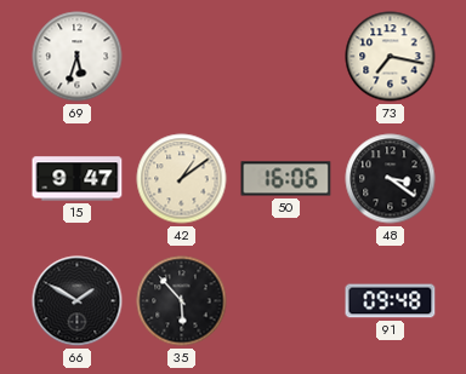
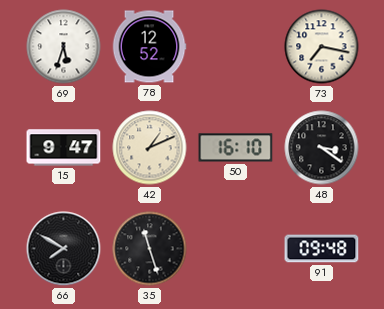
78: none -> 12:52 (149, 47)
42: 1:09 -> 1:11 (150, 148)
50: 16:06 -> 16:10 (236, 148)
66: 1:50 -> 7:50 (64, 249)
35: 5:53 -> 11:27 (150, 249)
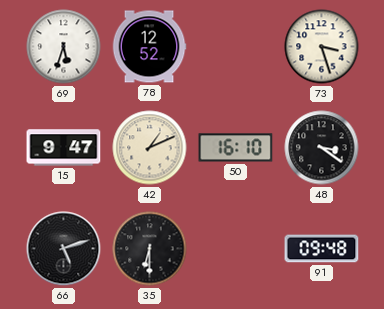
73: 7:17 -> 3:27 (322, 47)
66: 7:50 -> 5:12 (64, 249)
35: 11:27 -> 6:30 (150, 249)
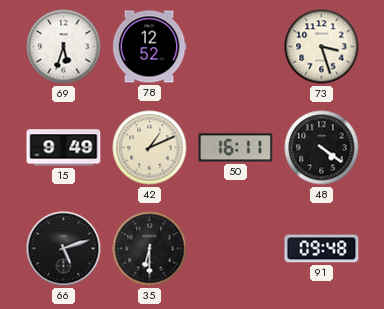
15: 9:47 -> 9:49 (64, 148)
50: 16:10 -> 16:11 (236, 148)
48: 3:21 -> 4:21 (322, 148)
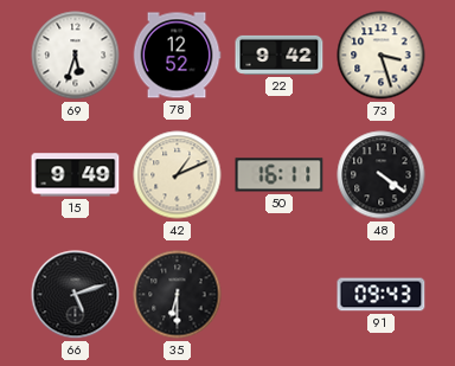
22: none -> 9:42 (280, 54)
91: 09:48 -> 09:43 (382, 295)
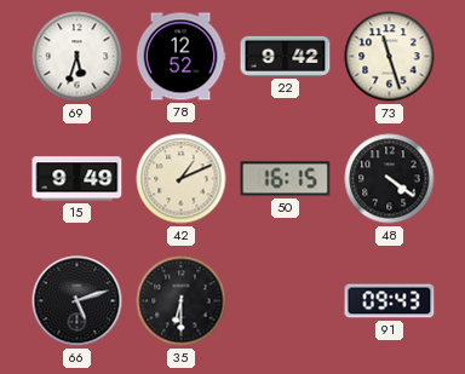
73: 3:27 -> 11:27 (390, 57)
50: 16:11 -> 16:15 (286, 179)
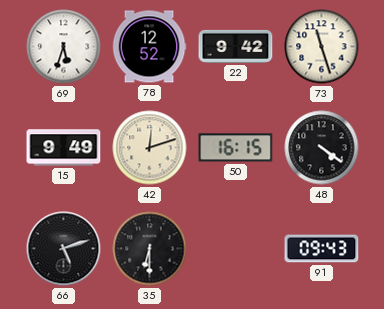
42: 1:11 -> 12:12 (150, 148)
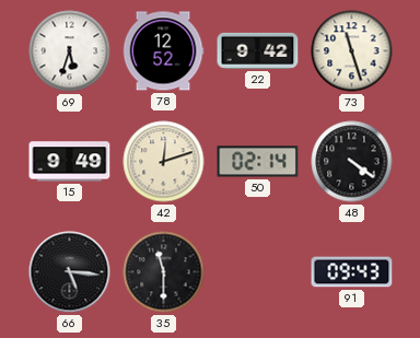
50: 16:15 -> 02:14 (258, 162)
66: 5:12 -> 5:16 (70, 272)
35: 6:30 -> 11:30 (164, 272)
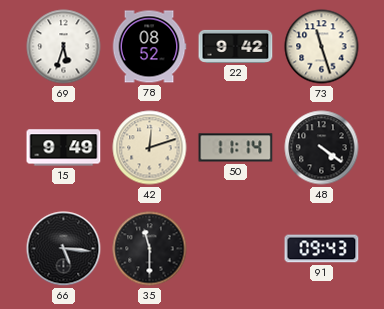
78: 12:52 -> 08:52 (149, 47)
50: 02:14 -> 11:14 (236, 148)
